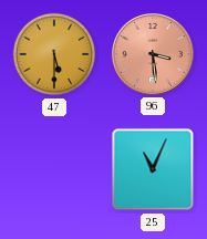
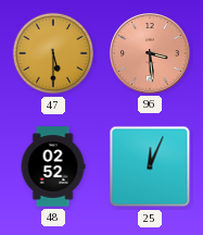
48: none -> 02:52 (53, 166)
25: 11:04 -> 12:04 (150, 166)
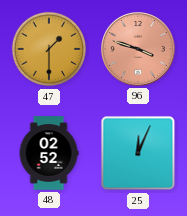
47: 5:30 -> 1:30 (49, 49)
96: 3:29 -> 3:48 (139, 50)
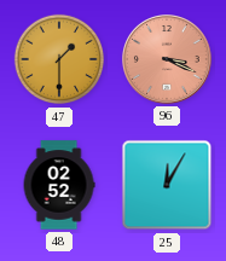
96: 3:48 -> 3:19 (168, 60)
25: 12:04 -> 12:05 (167, 185)
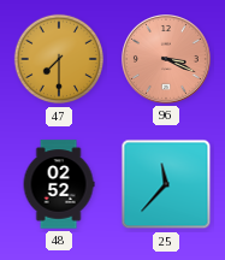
47: 1:30 -> 7:30 (59, 59)
25: 12:05 -> 11:37 (166, 184)
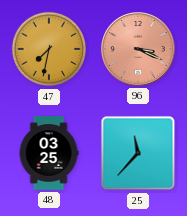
47: 7:30 -> 7:32 (49, 49)
48: 02:52 -> 03:25 (49, 153)
